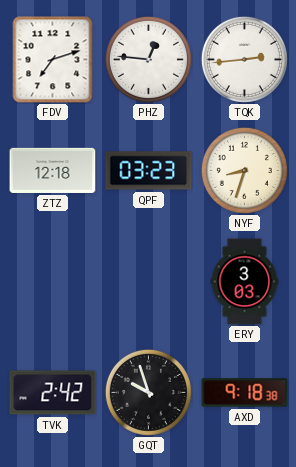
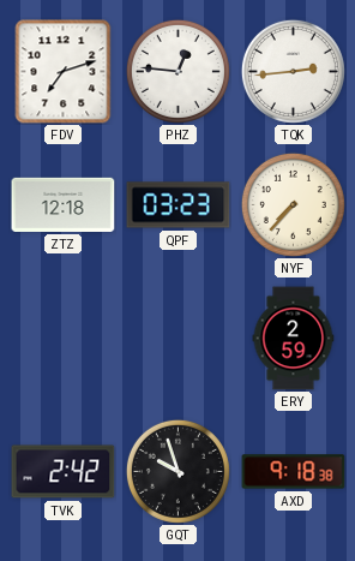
NYF: 8:33 -> 7:37 (293, 204)
ERY: 3:03 -> 2:59 (294, 339)
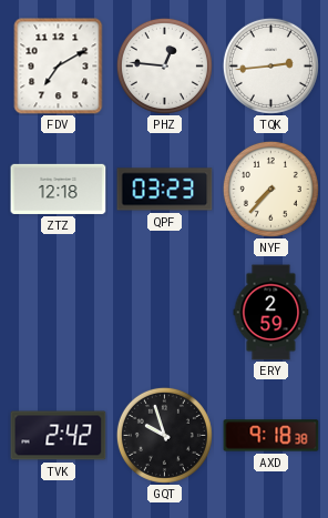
FDV: 7:12 -> 7:10 (59, 67)
